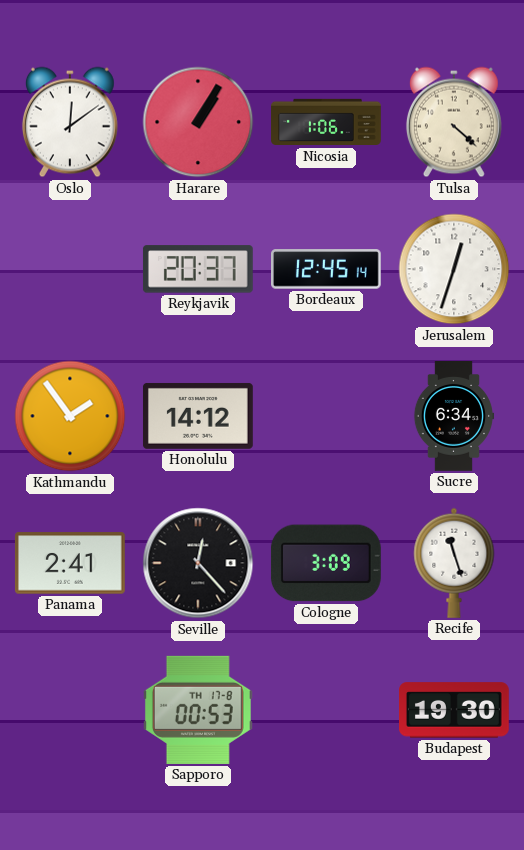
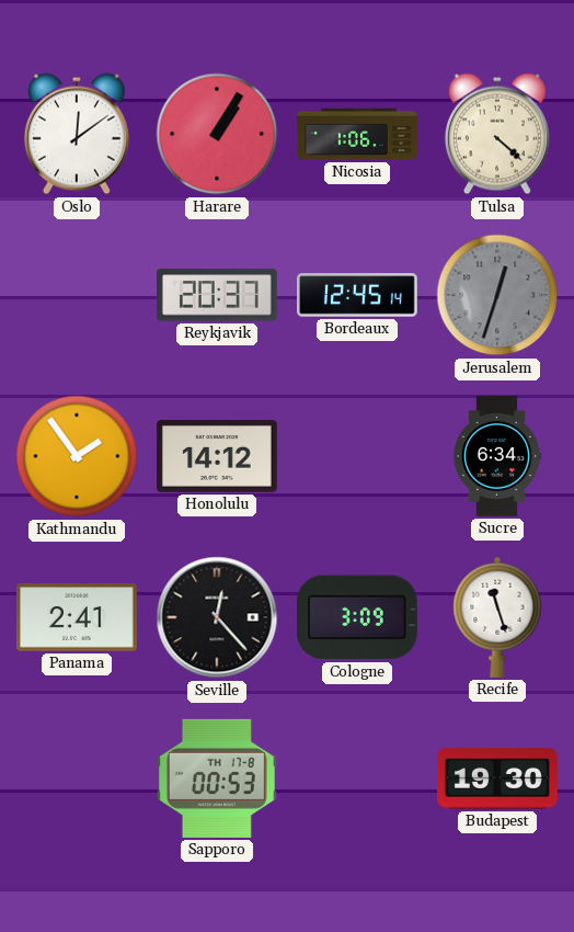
Jerusalem dial: white -> grey (497, 295)
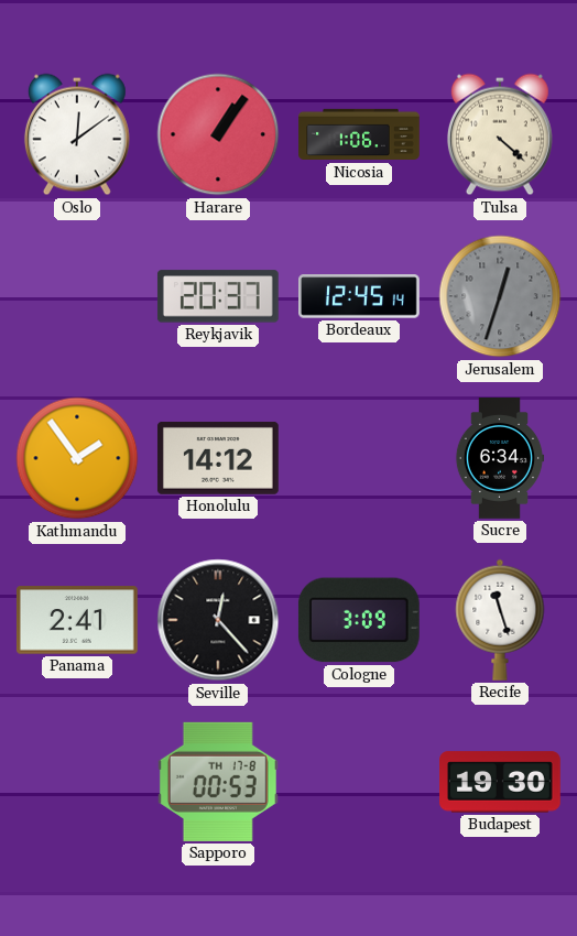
Harare: 1:05 -> 1:06 (218, 134)
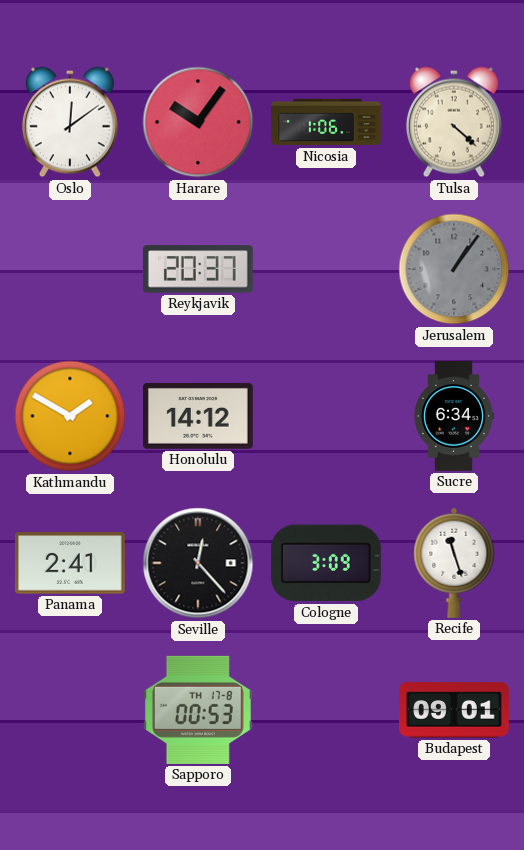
Harare: 1:06 -> 10:06 (198, 122)
Bordeaux: 12:45 -> none (360, 296)
Jerusalem: 12:33 -> 1:06 (454, 269)
Kathmandu: 1:54 -> 1:50 (70, 416)
Budapest: 19:30 -> 09:01 (455, 710)
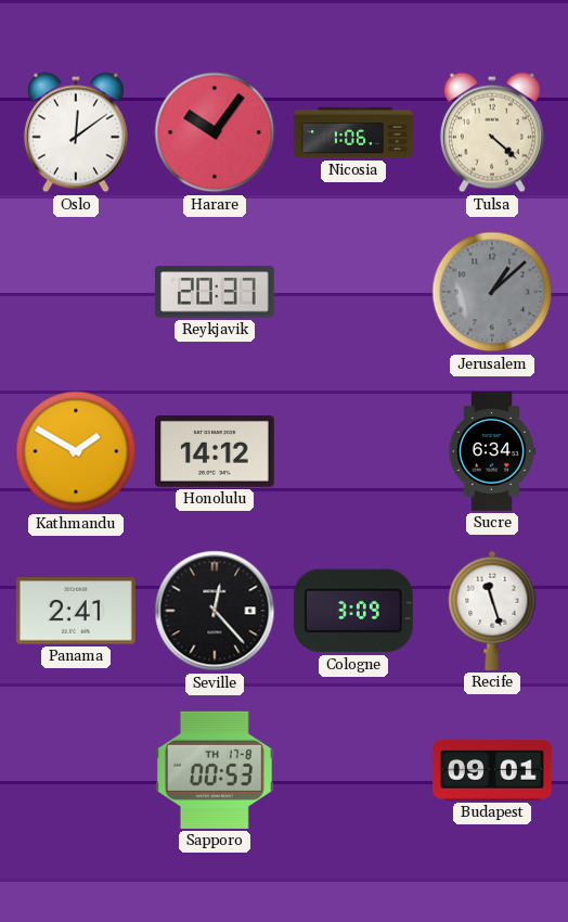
Jerusalem: 1:06 -> 1:08 (492, 292)
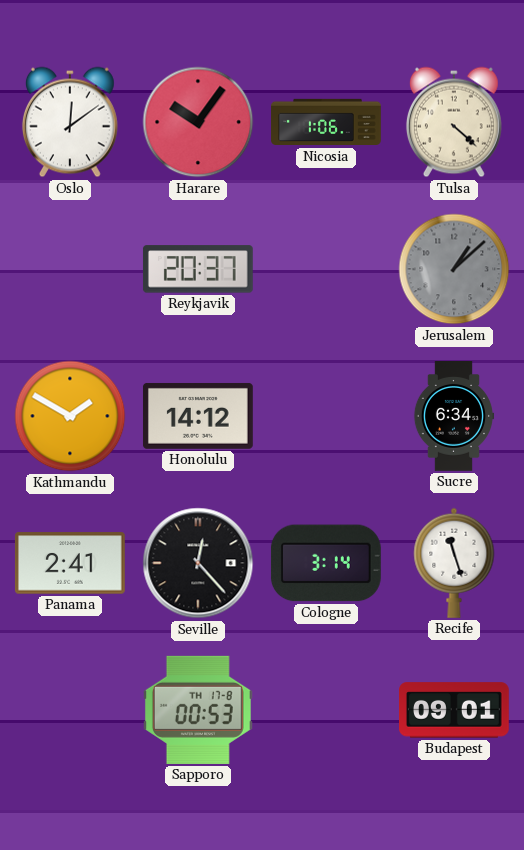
Cologne: 3:09 -> 3:14 (326, 563)
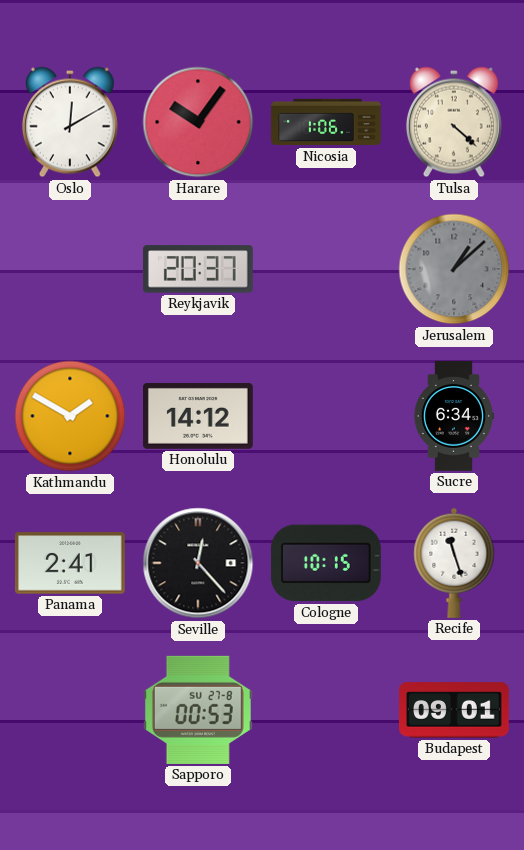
Oslo: 12:09 -> 12:10 (70, 122)
Cologne: 3:14 -> 10:15 (326, 563)
Sapporo date: TH 17-8 -> SU 27-8 (198, 710)
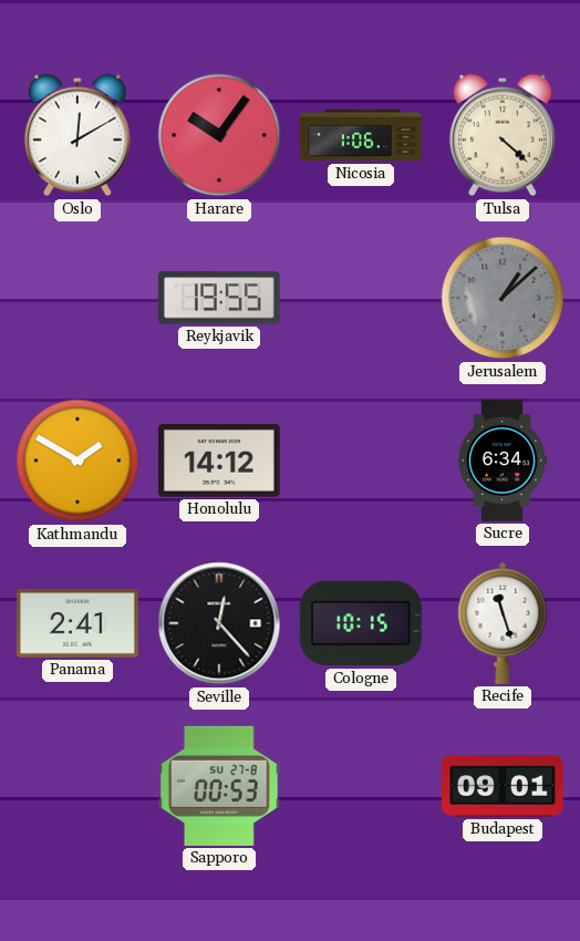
Reykjavik: 20:37 -> 19:55 (219, 298)
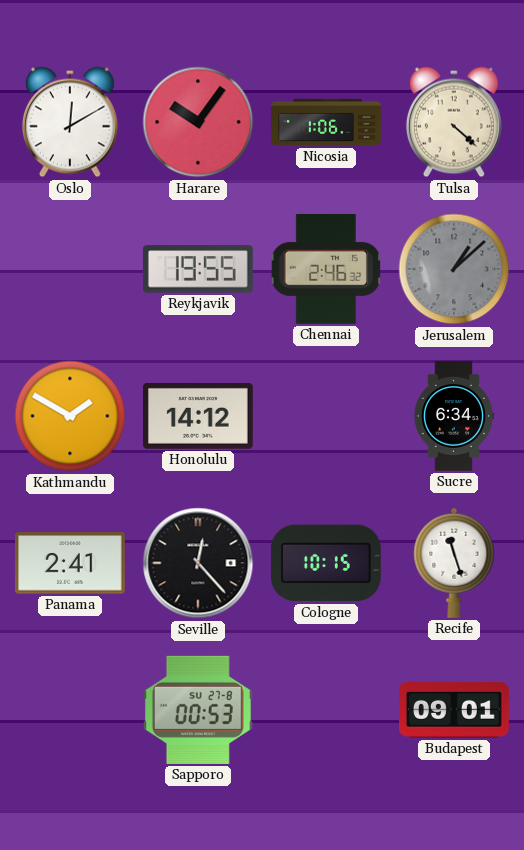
Chennai: none -> 2:46 (326, 269)
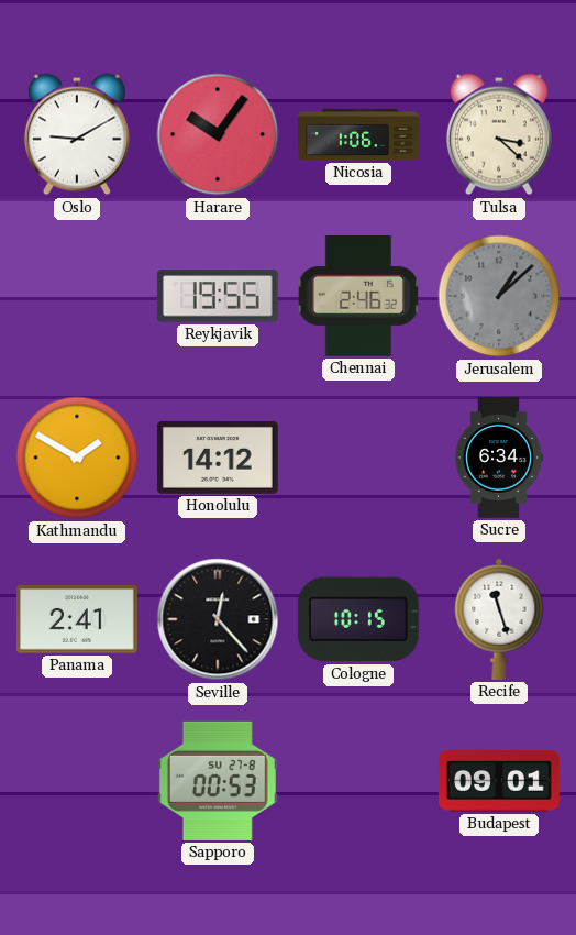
Oslo: 12:10 -> 9:10 (77, 134)
Tulsa: 4:22 -> 3:22 (499, 134)
